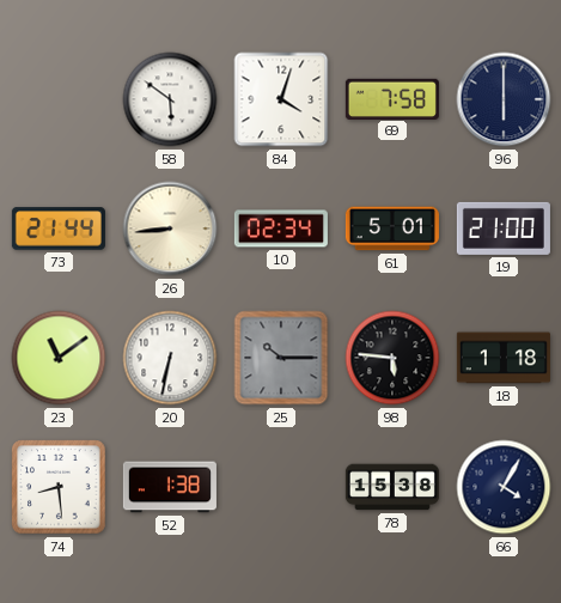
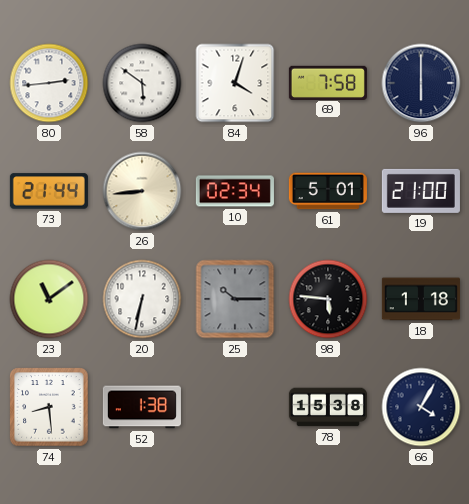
80: none -> 2:44 (49, 83)
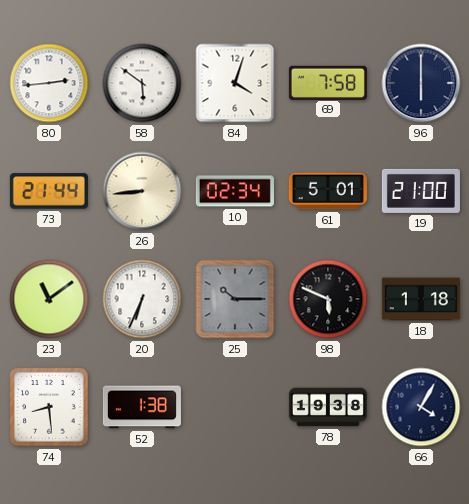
20: 6:32 -> 6:34 (142, 299)
98: 5:46 -> 5:49 (328, 299)
78: 15:38 -> 19:38 (328, 407)
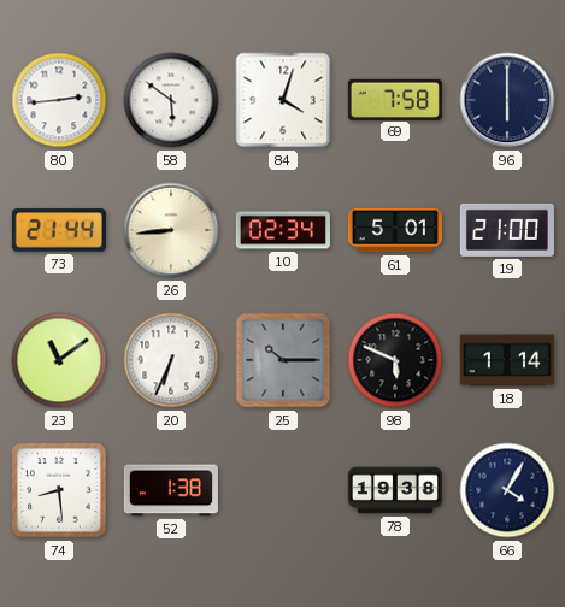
18: 1:18 -> 1:14 (507, 360)
